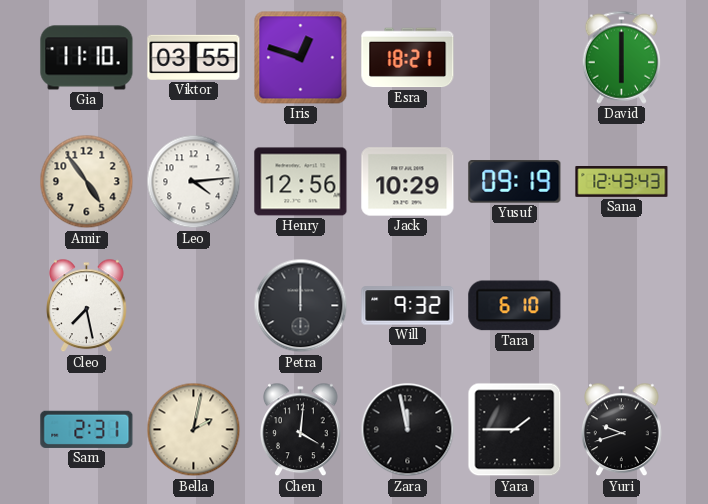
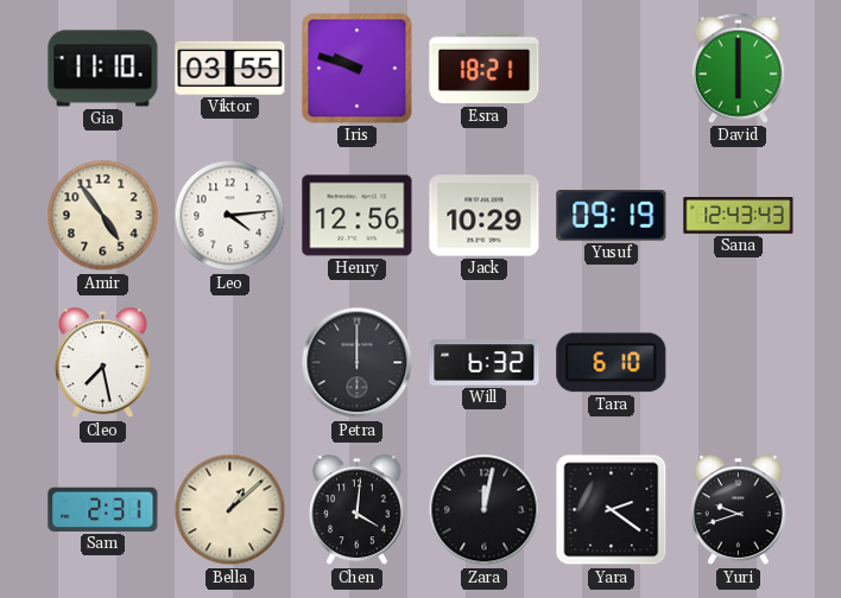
Iris: 12:48 -> 9:48 (358, 69)
Will: 9:32 -> 6:32 (485, 363)
Bella: 2:02 -> 1:08 (230, 510)
Zara: 11:58 -> 12:02 (485, 510)
Yara: 1:45 -> 2:21 (612, 510)
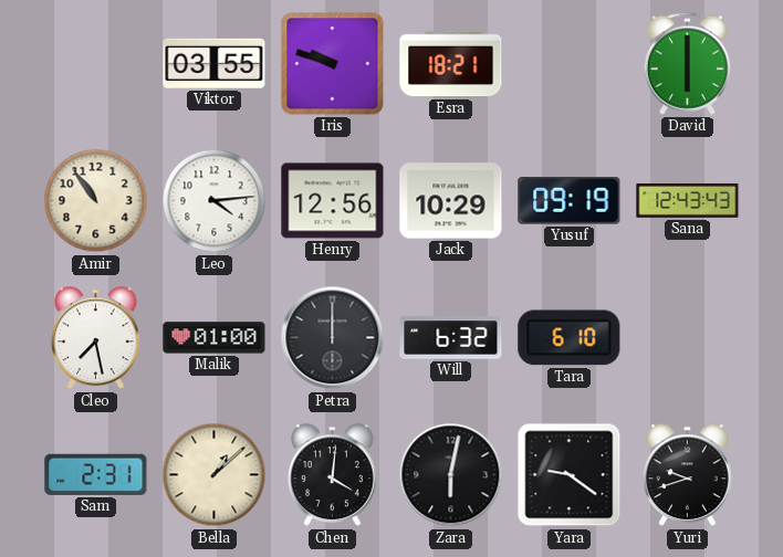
Gia: 11:10 -> none (103, 69)
Amir: 4:54 -> 10:54 (96, 201)
Malik: none -> 01:00 (215, 338)
Zara: 12:02 -> 6:02 (451, 475)
Yara: 2:21 -> 9:21 (570, 475)
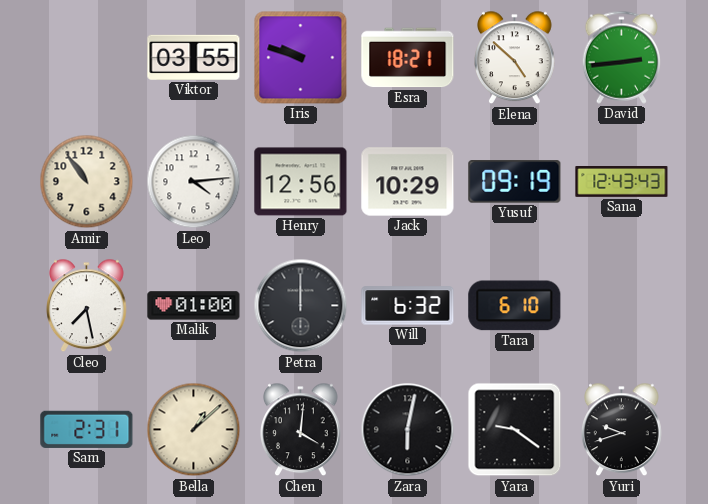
Elena: none -> 4:52 (515, 58)
David: 6:00 -> 2:44 (621, 57)
